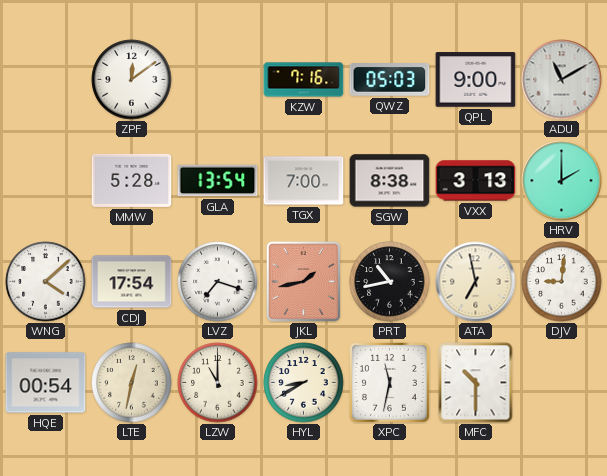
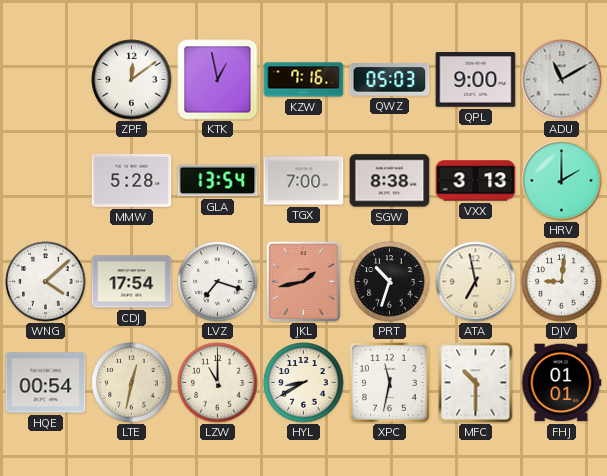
KTK: none -> 12:58 (218, 80)
PRT: 10:43 -> 10:33 (390, 282)
FHJ: none -> 01:01 (562, 383)
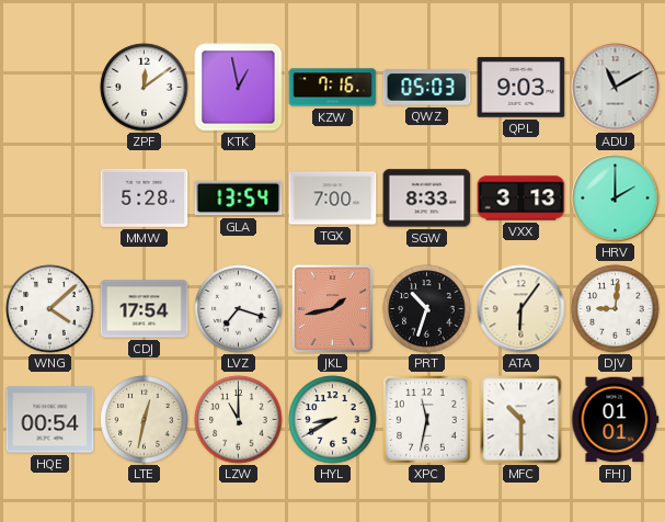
QPL: 9:00 -> 9:03 (521, 88)
SGW: 8:38 -> 8:33 (427, 198)
ATA: 6:58 -> 6:06 (521, 309)
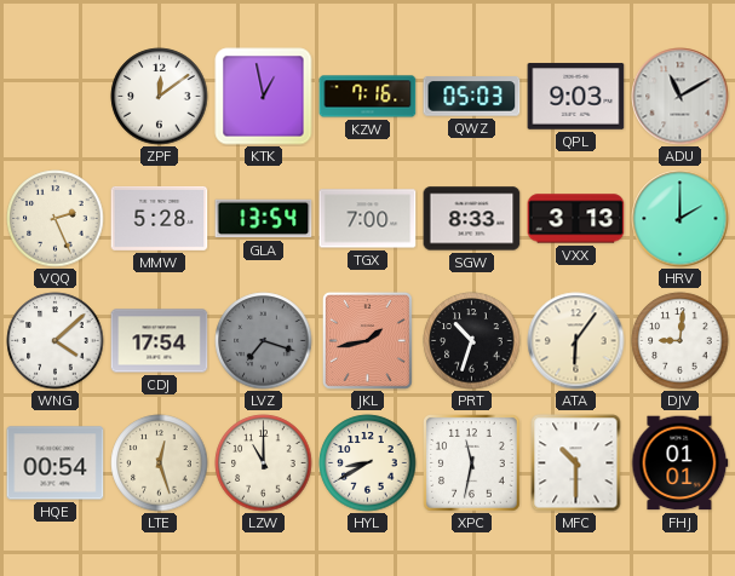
VQQ: none -> 2:26 (56, 219)
LVZ dial: white -> grey (264, 341)
LTE: 12:32 -> 12:27 (160, 463)
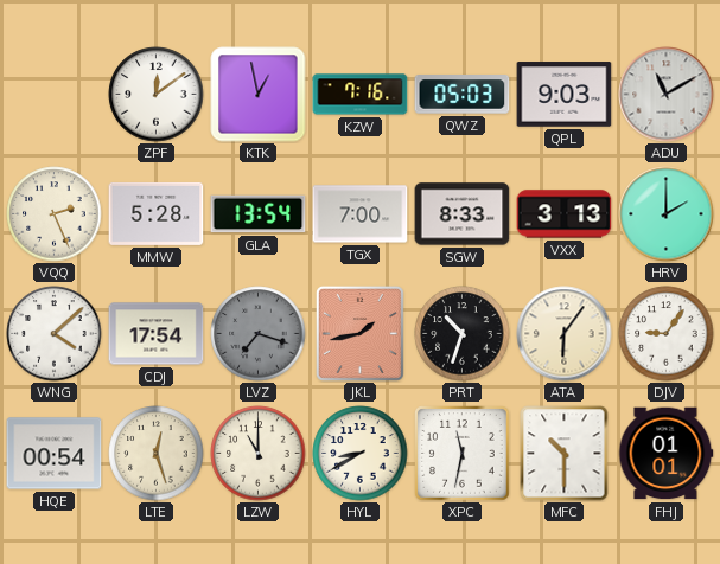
DJV: 9:01 -> 9:06 (667, 334)
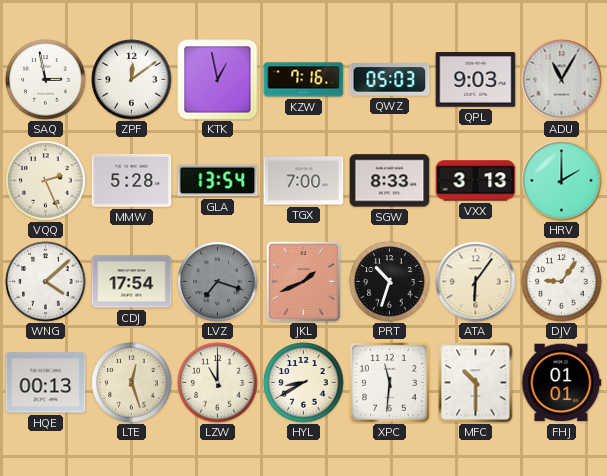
SAQ: none -> 2:58 (46, 80)
ADU: 11:10 -> 11:05 (562, 80)
JKL: 1:43 -> 1:41 (303, 281)
HQE: 00:54 -> 00:13 (46, 383)
XPC: 11:32 -> 11:31 (390, 383)
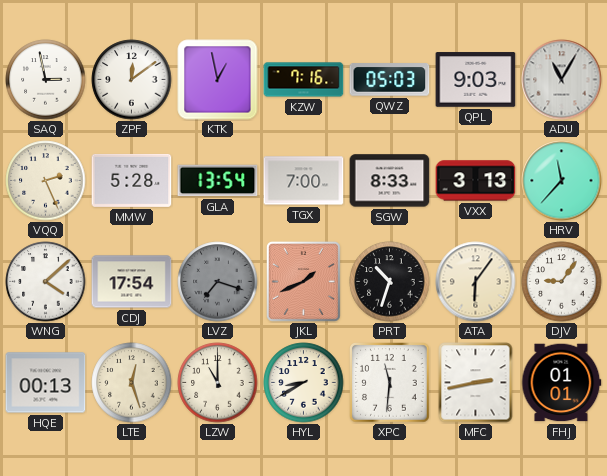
HRV: 2:00 -> 11:37 (562, 181)
MFC: 10:30 -> 2:43 (476, 383)
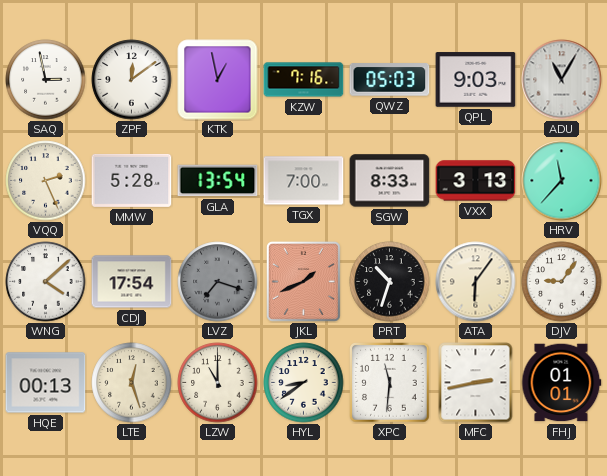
HYL: 8:40 -> 8:39 (304, 383)
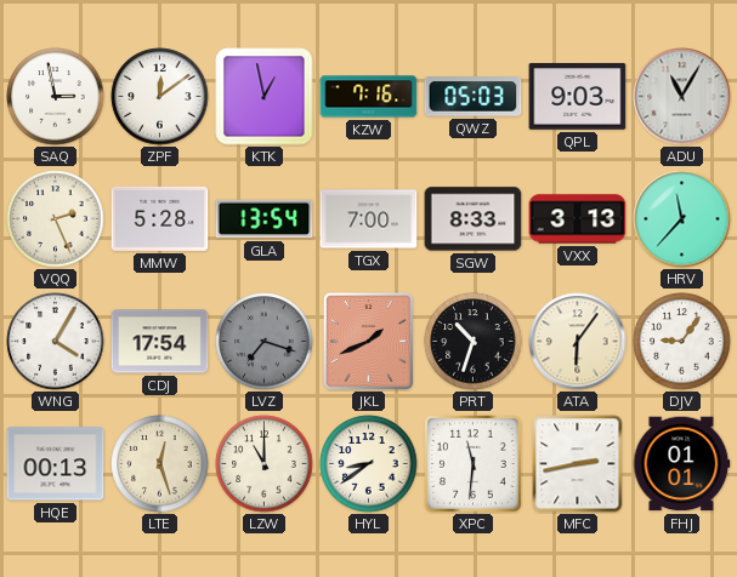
WNG: 4:08 -> 4:05 (56, 342)
